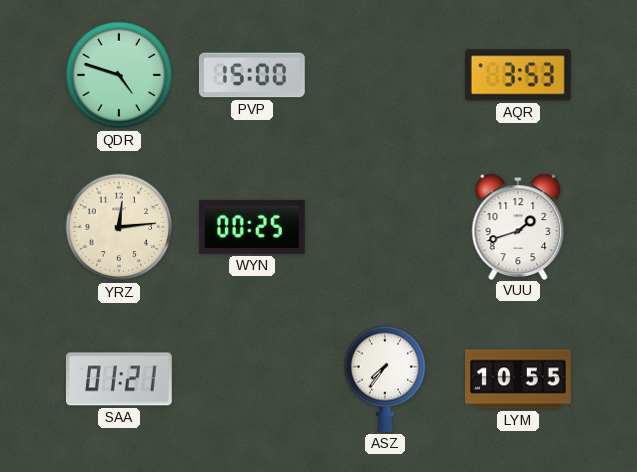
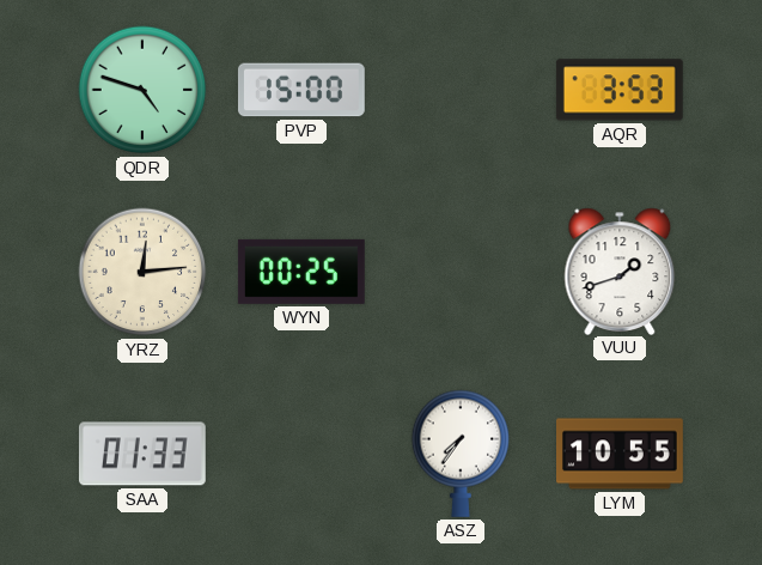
SAA: 01:21 -> 01:33 (142, 454)
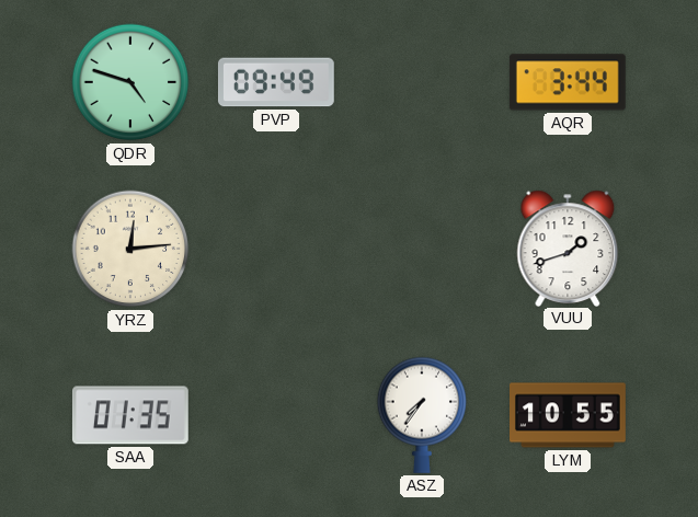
PVP: 15:00 -> 09:49 (276, 82)
AQR: 3:53 -> 3:44 (568, 82)
WYN: 00:25 -> none (301, 272)
SAA: 01:33 -> 01:35 (130, 415)
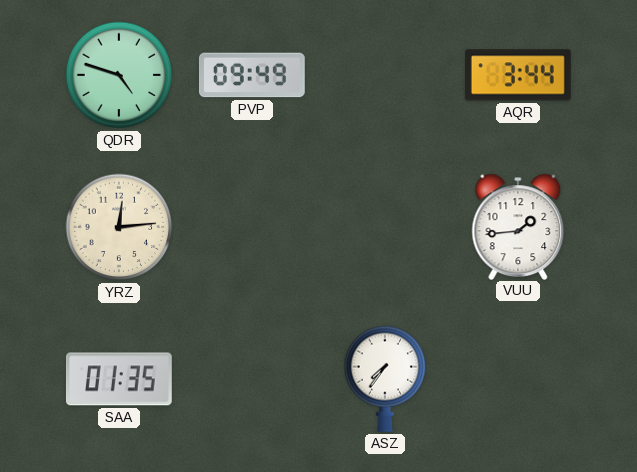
VUU: 1:42 -> 1:44 (518, 226)
LYM: 10:55 -> none (569, 415)
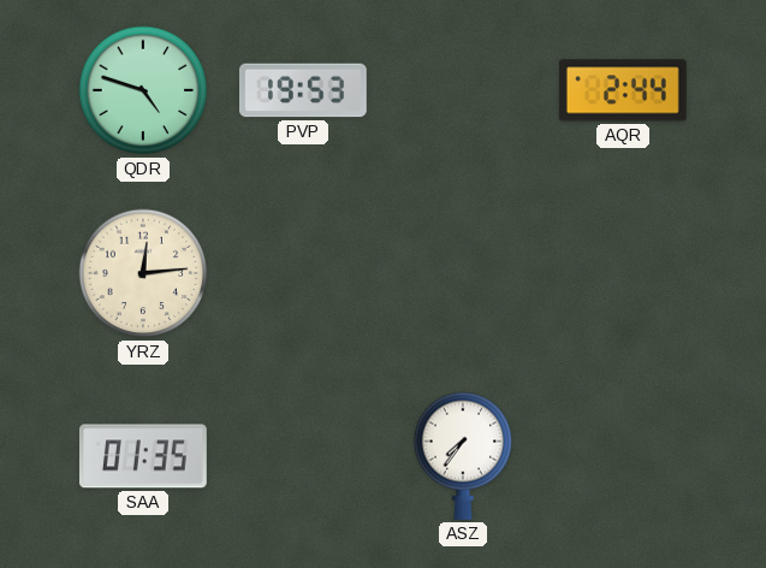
PVP: 09:49 -> 19:53 (303, 90)
AQR: 3:44 -> 2:44 (623, 90)
VUU: 1:44 -> none (518, 226)
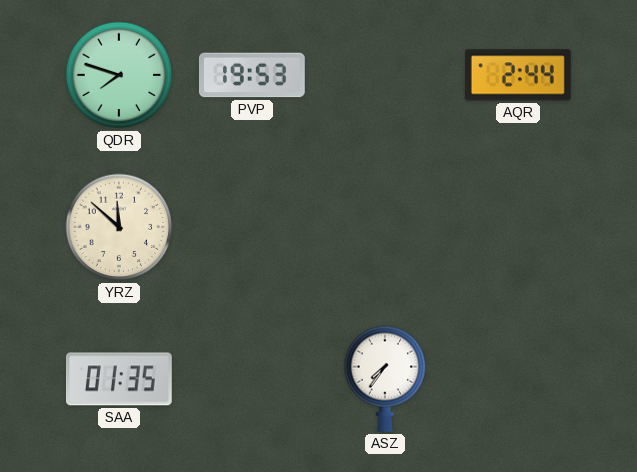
QDR: 4:48 -> 7:48 (119, 75)
YRZ: 12:14 -> 11:52 (119, 227)
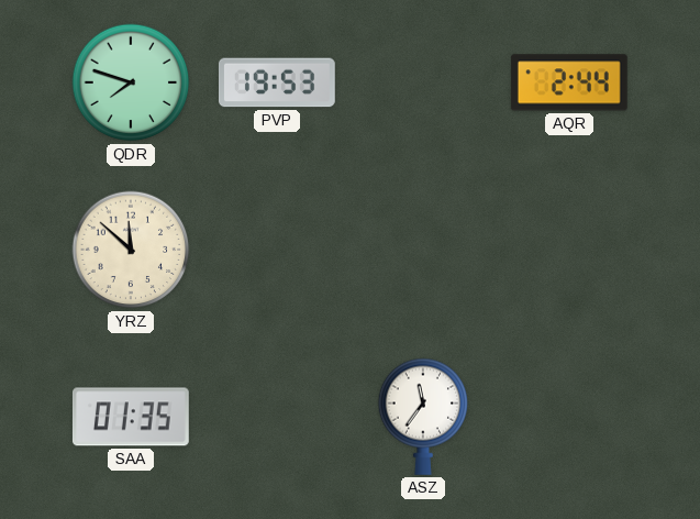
ASZ: 7:36 -> 11:36 (423, 417)
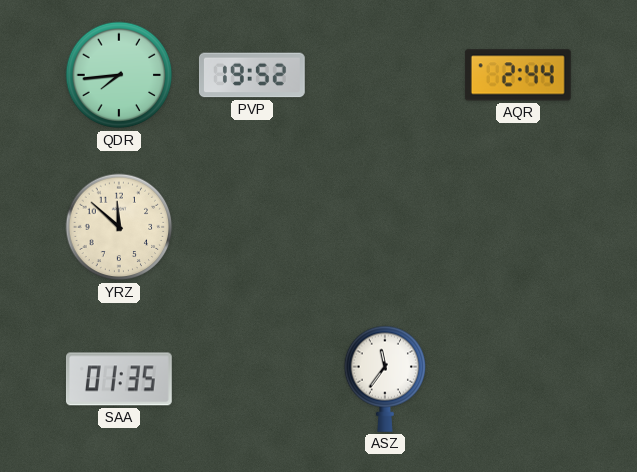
QDR: 7:48 -> 7:44 (119, 75)
PVP: 19:53 -> 19:52 (252, 75)
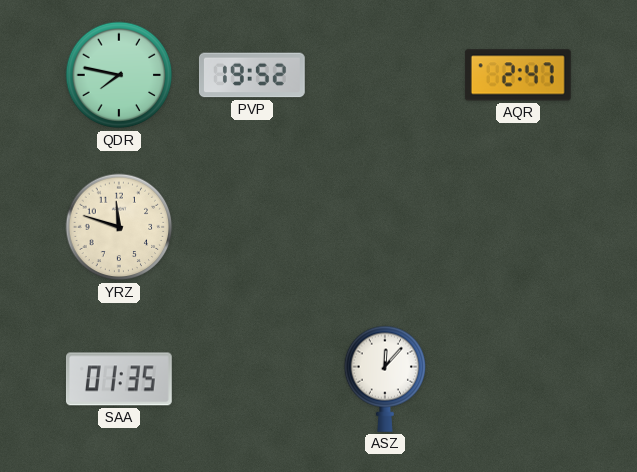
QDR: 7:44 -> 7:47 (119, 75)
AQR: 2:44 -> 2:47 (518, 75)
YRZ: 11:52 -> 11:48 (119, 227)
ASZ: 11:36 -> 12:07 (385, 379)
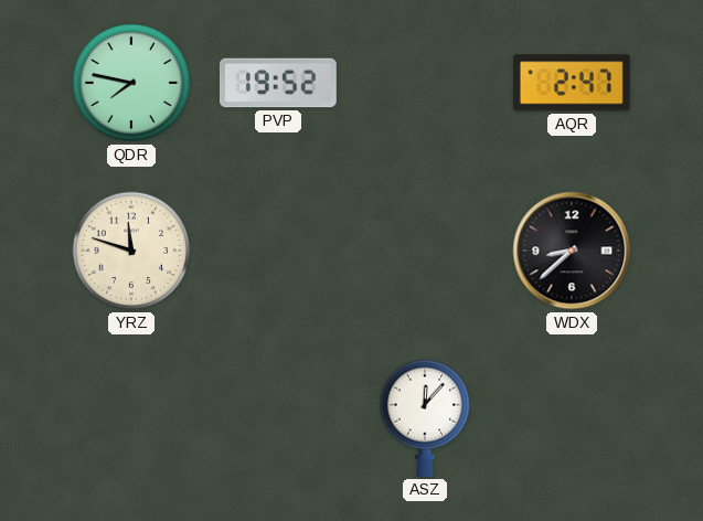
WDX: none -> 8:38 (572, 251)
SAA: 01:35 -> none (119, 379)
